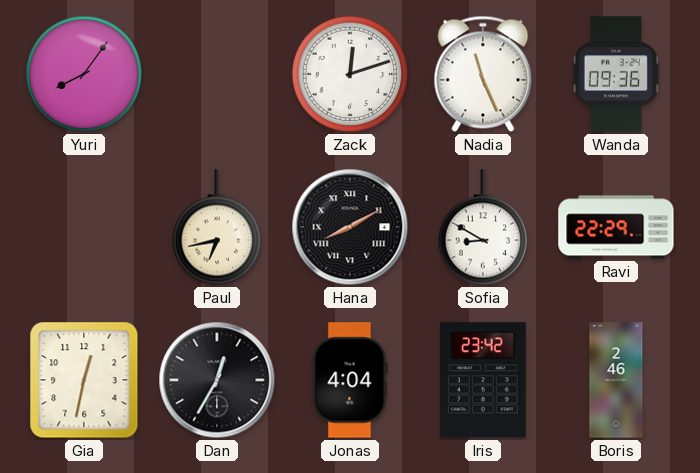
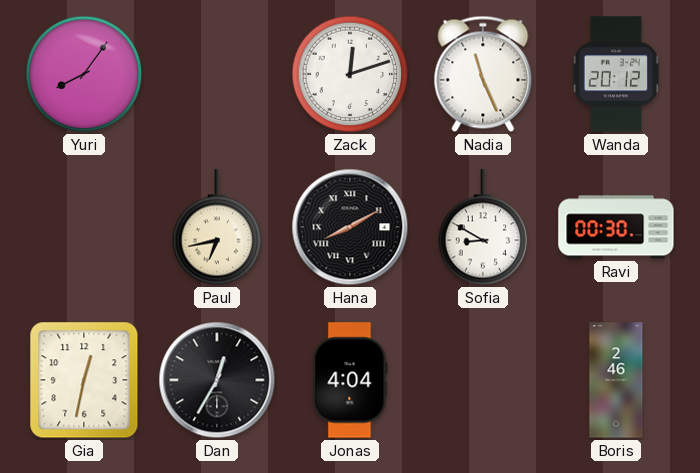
Wanda: 09:36 -> 20:12 (615, 74)
Ravi: 22:29 -> 00:30 (616, 227)
Iris: 23:42 -> none (483, 380)
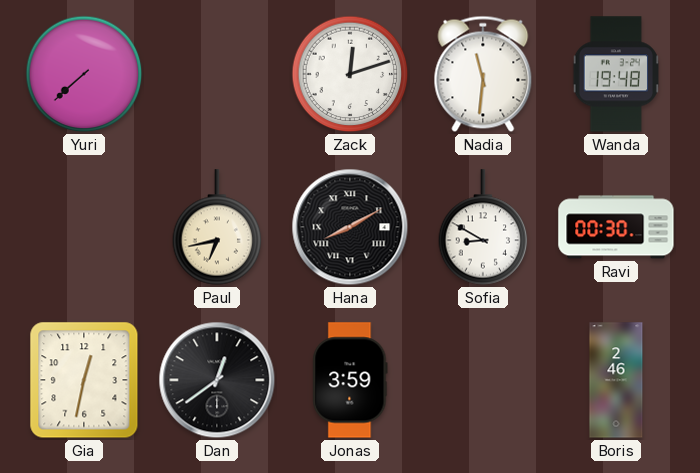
Yuri: 8:06 -> 7:38 (84, 74)
Nadia: 11:26 -> 11:31 (483, 74)
Wanda: 20:12 -> 19:48 (615, 74)
Dan: 12:35 -> 12:39 (217, 380)
Jonas: 4:04 -> 3:59 (350, 380)
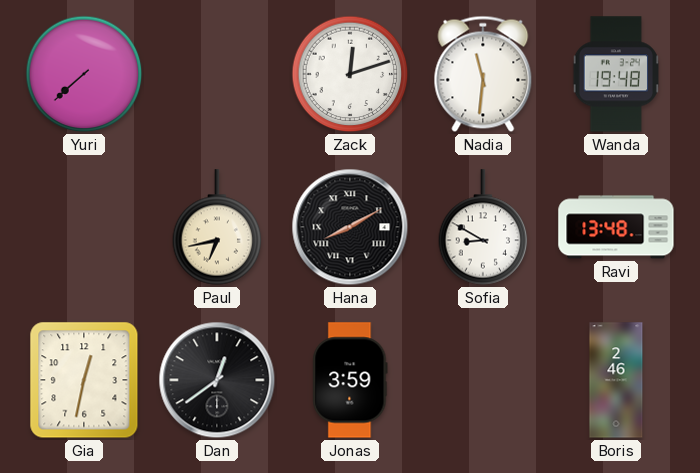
Ravi: 00:30 -> 13:48 (616, 227)
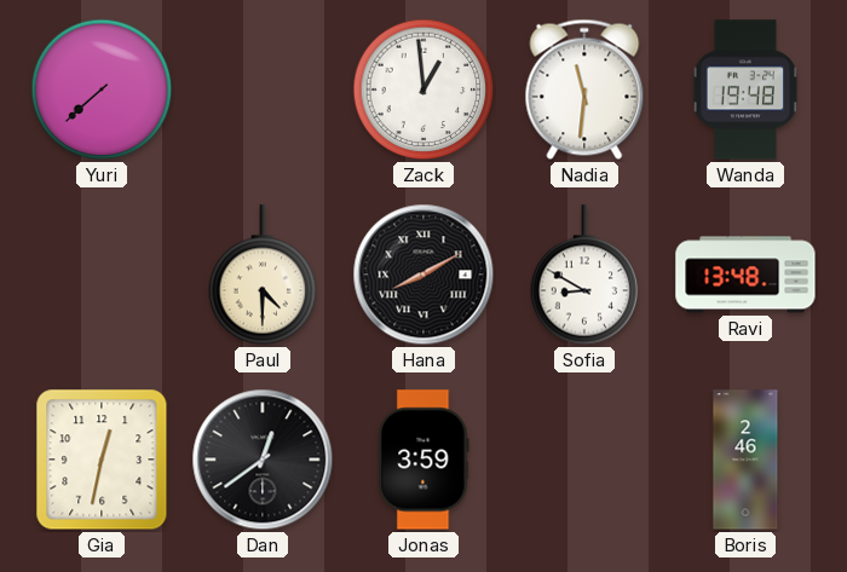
Zack: 12:12 -> 12:59 (423, 89)
Paul: 6:43 -> 4:30 (263, 275)
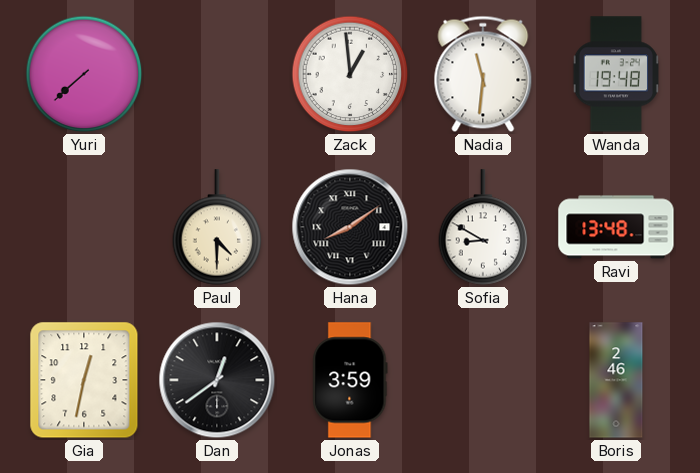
Hana: 8:10 -> 8:09 (350, 227)
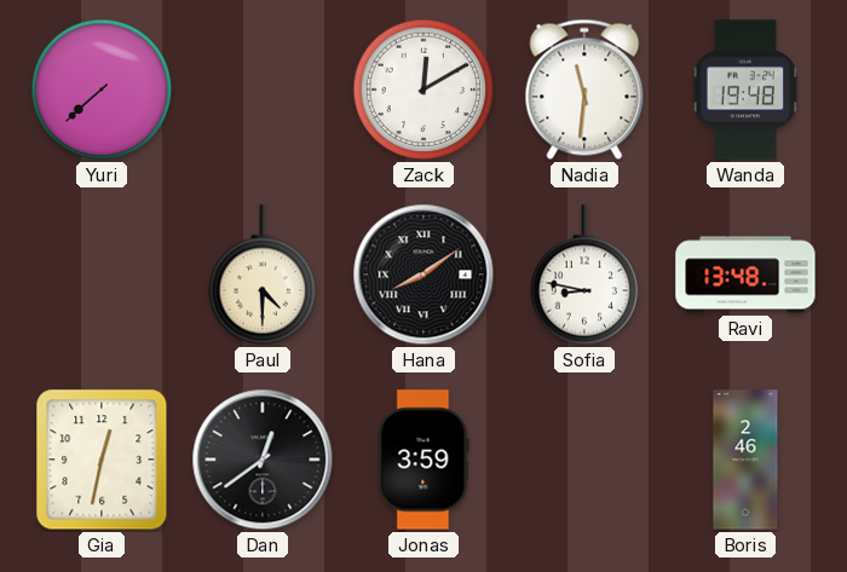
Zack: 12:59 -> 12:10 (423, 89)
Sofia: 8:50 -> 8:47 (584, 275)
